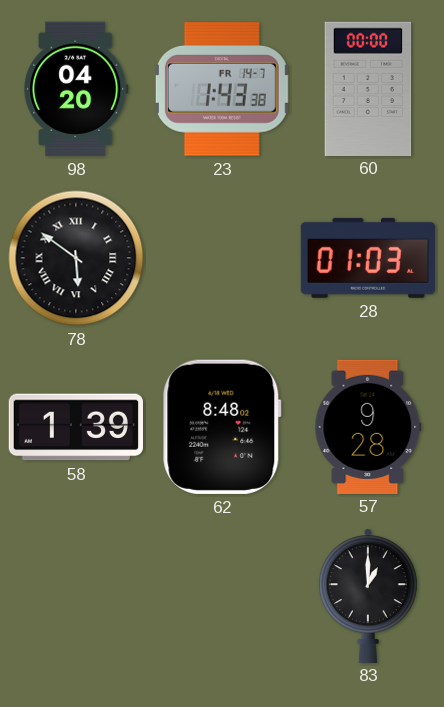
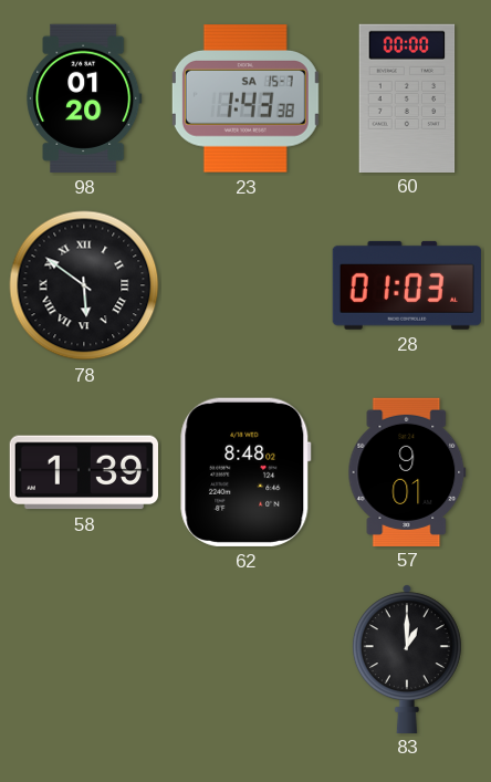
98: 04:20 -> 01:20 (84, 98)
23 date: FR 14-7 -> SA 15-7 (245, 98)
57: 9:28 -> 9:01 (407, 471)
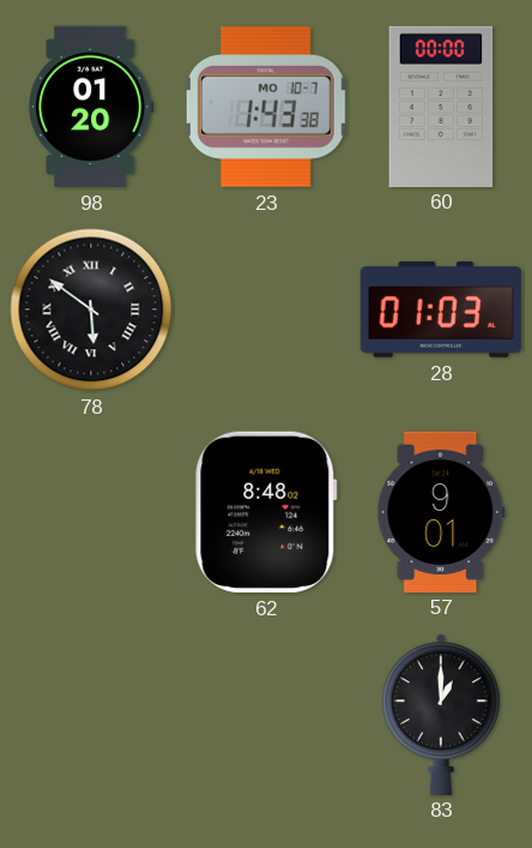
23 date: SA 15-7 -> MO 10-7 (266, 107)
58: 1:39 -> none (83, 472)
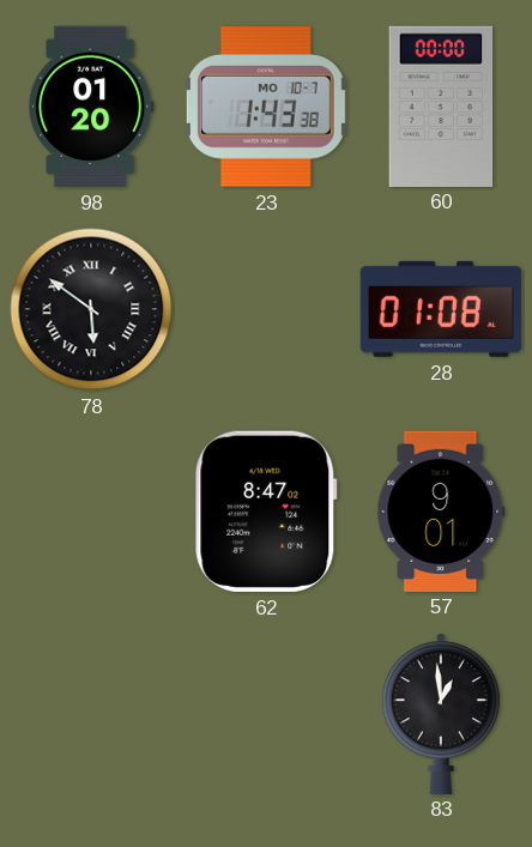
28: 01:03 -> 01:08 (441, 309)
62: 8:48 -> 8:47 (266, 512)
83: 1:00 -> 12:59 (441, 713)
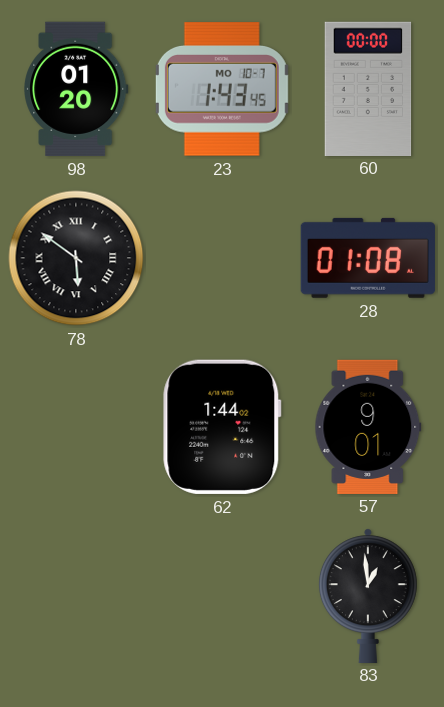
23: 1:43:38 -> 1:43:45 (222, 89)
62: 8:47 -> 1:44 (222, 427)
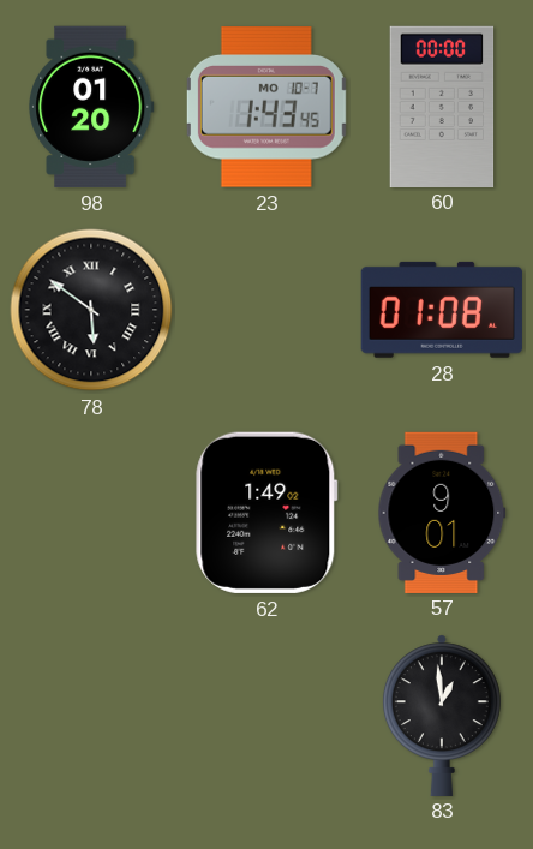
62: 1:44 -> 1:49 (266, 513)
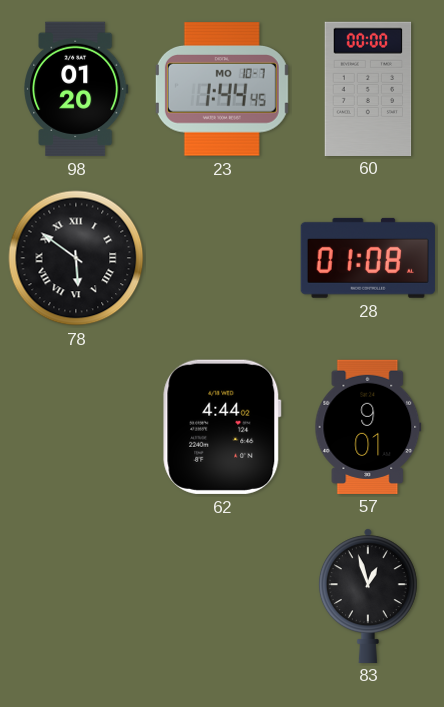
23: 1:43 -> 1:44 (222, 89)
62: 1:49 -> 4:44 (222, 427)
83: 12:59 -> 12:57 (368, 595)
